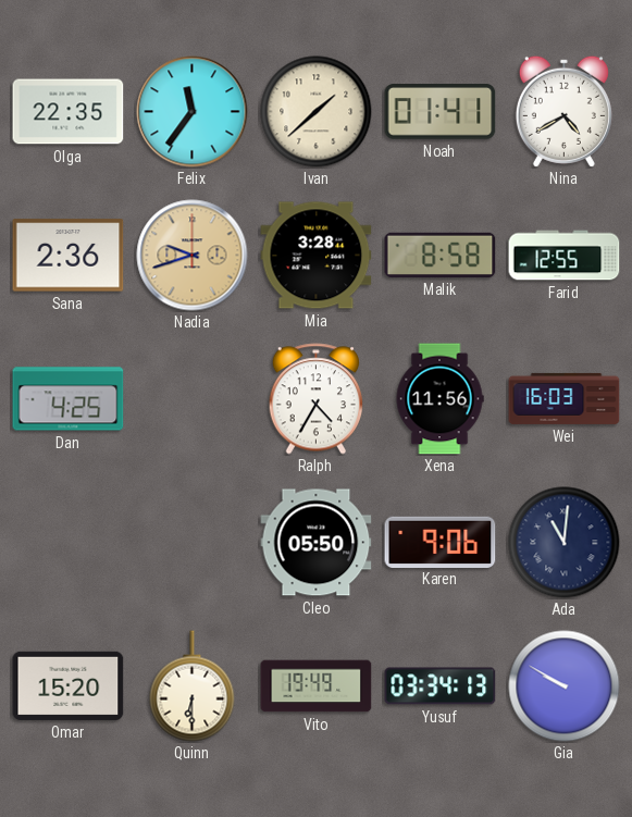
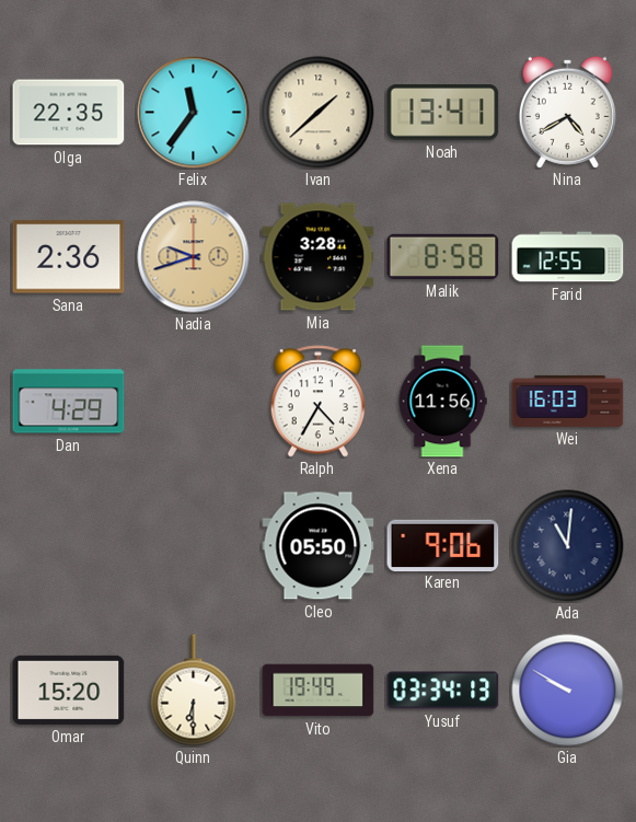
Noah: 01:41 -> 13:41 (443, 113)
Dan: 4:25 -> 4:29 (69, 402)
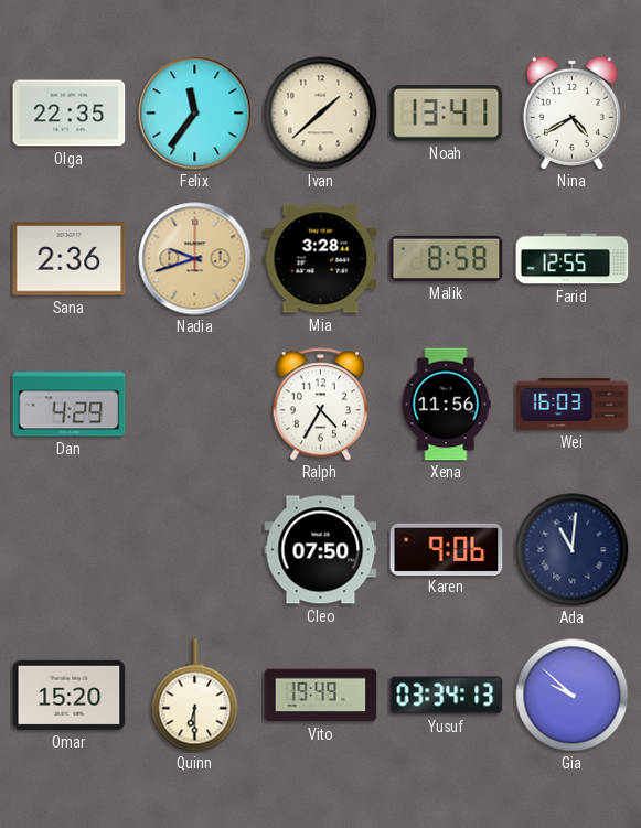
Cleo: 05:50 -> 07:50 (321, 550)
Gia: 9:50 -> 9:52 (573, 696)
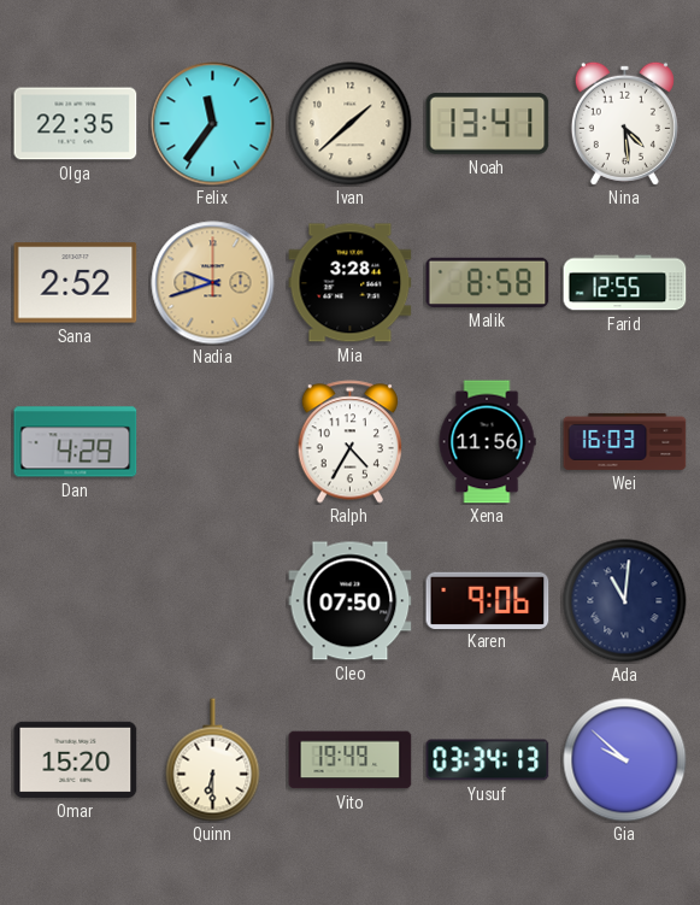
Nina: 4:40 -> 4:29 (624, 123)
Sana: 2:36 -> 2:52 (76, 283)
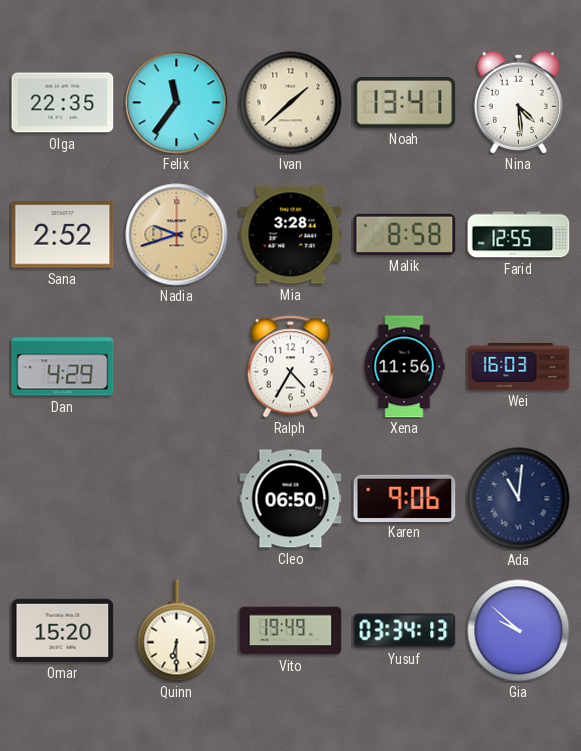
Cleo: 07:50 -> 06:50 (291, 499)
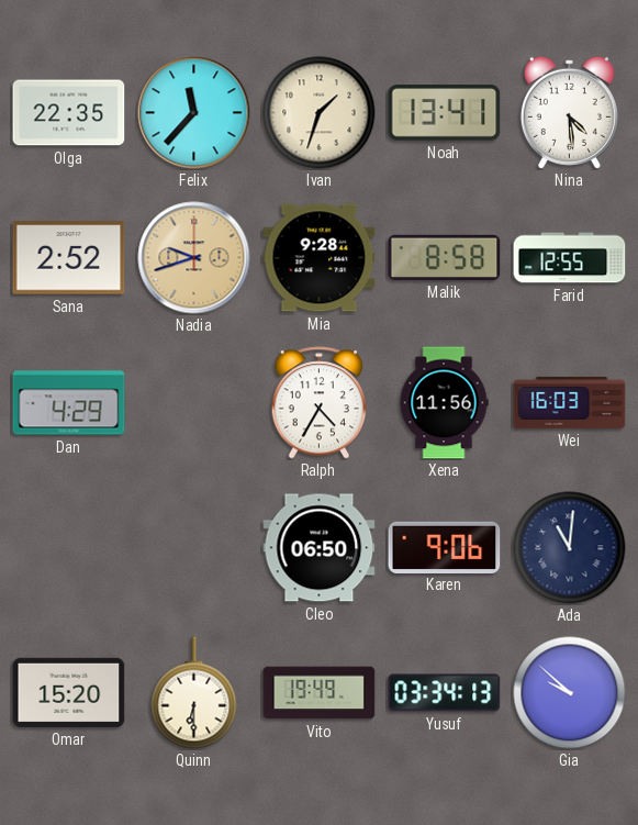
Felix: 11:36 -> 11:37 (194, 113)
Ivan: 1:38 -> 1:33 (320, 113)
Mia: 3:28 -> 9:28 (320, 258)
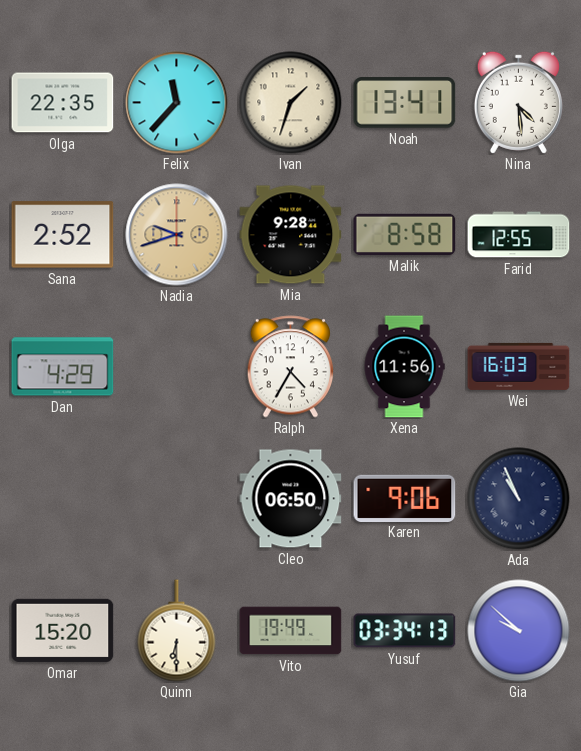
Ada: 11:01 -> 10:56 (519, 499)
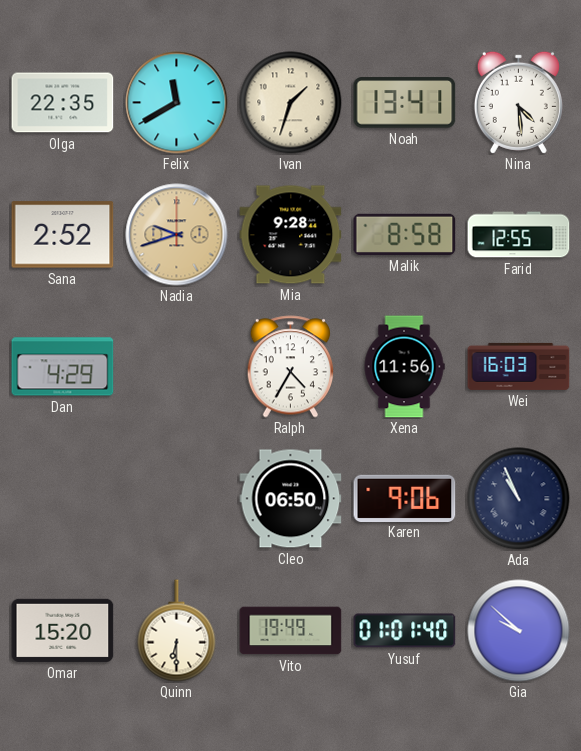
Felix: 11:37 -> 11:40 (177, 103)
Yusuf: 03:34 -> 01:01 (405, 631)
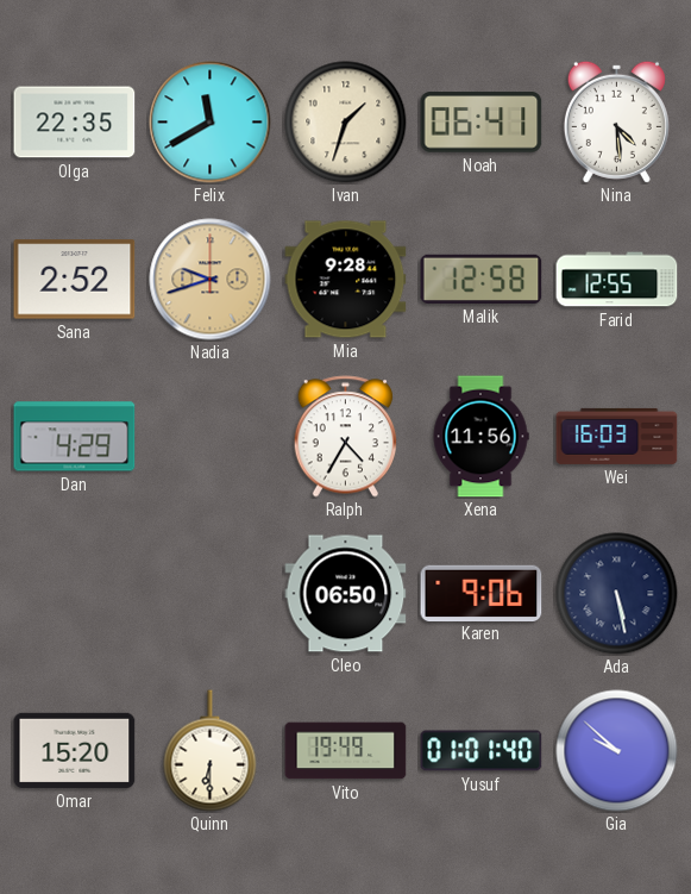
Noah: 13:41 -> 06:41 (482, 123)
Malik: 8:58 -> 12:58 (482, 279)
Ada: 10:56 -> 5:28 (617, 594)
